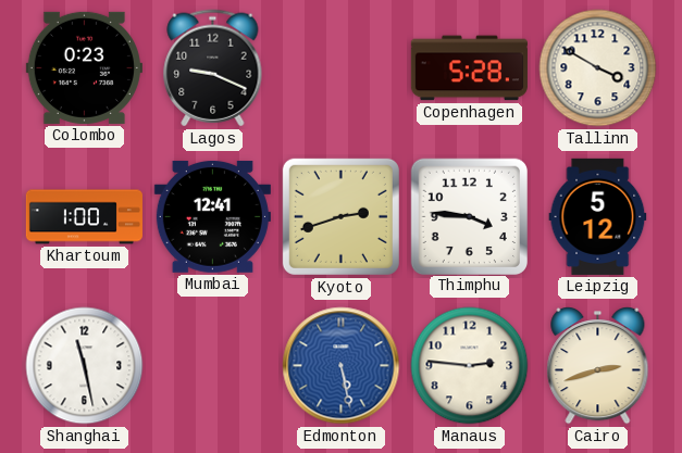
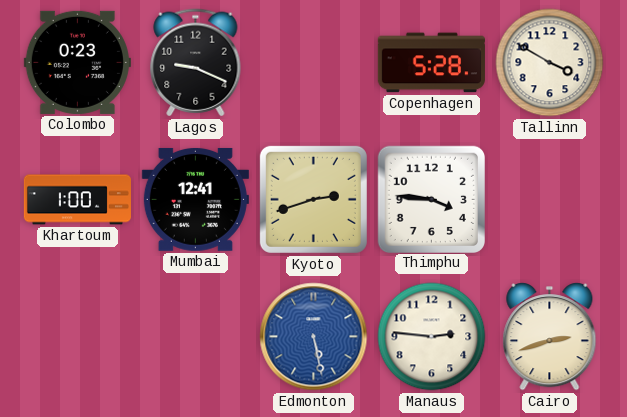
Leipzig: 5:12 -> none (598, 216)
Shanghai: 11:28 -> none (85, 366)
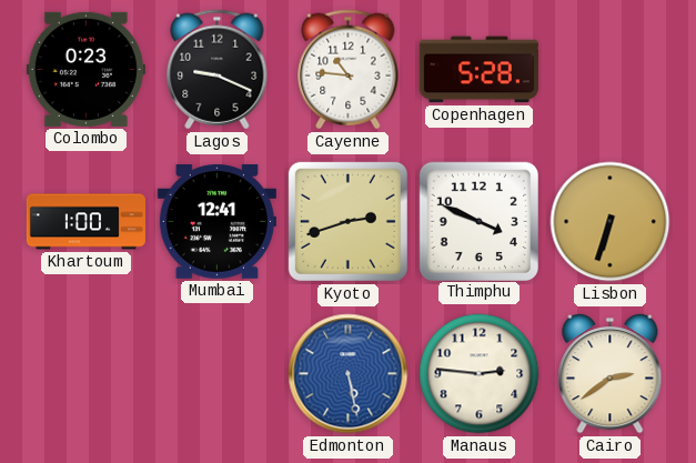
Cayenne: none -> 10:46 (349, 70)
Tallinn: 3:50 -> none (550, 63)
Thimphu: 3:46 -> 3:49 (478, 221)
Lisbon: none -> 6:33 (611, 222)
Cairo: 2:42 -> 2:39 (611, 374)
